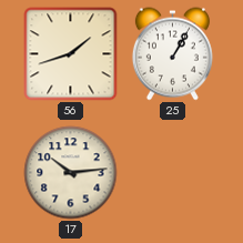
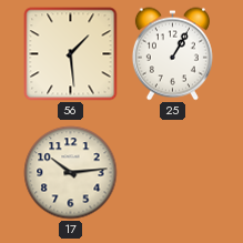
56: 1:42 -> 1:29 (71, 54)
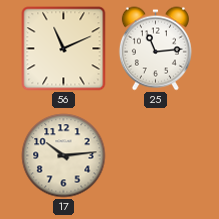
56: 1:29 -> 11:11 (64, 49)
25: 1:05 -> 11:14 (155, 49)
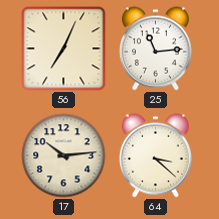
56: 11:11 -> 7:04 (64, 49)
64: none -> 3:22 (155, 156)
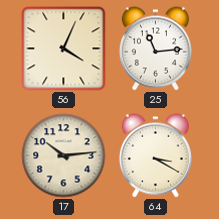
56: 7:04 -> 4:04 (64, 49)
64: 3:22 -> 3:20 (155, 156)
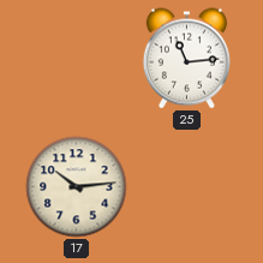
56: 4:04 -> none (64, 49)
64: 3:20 -> none (155, 156)
